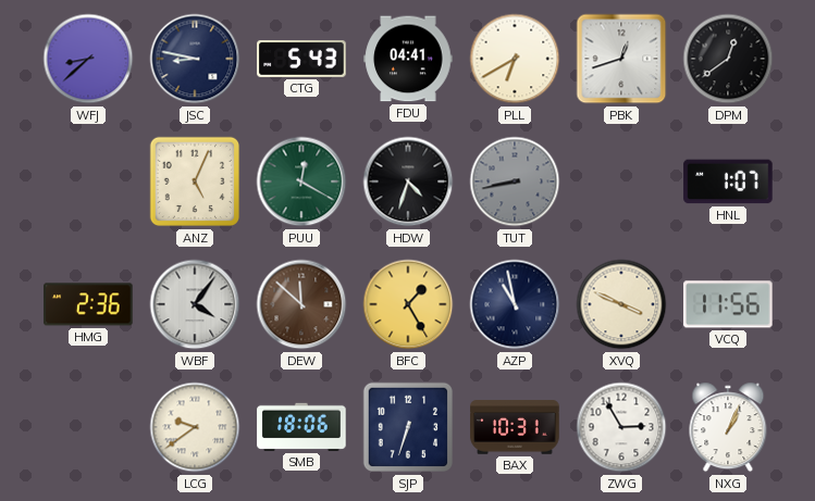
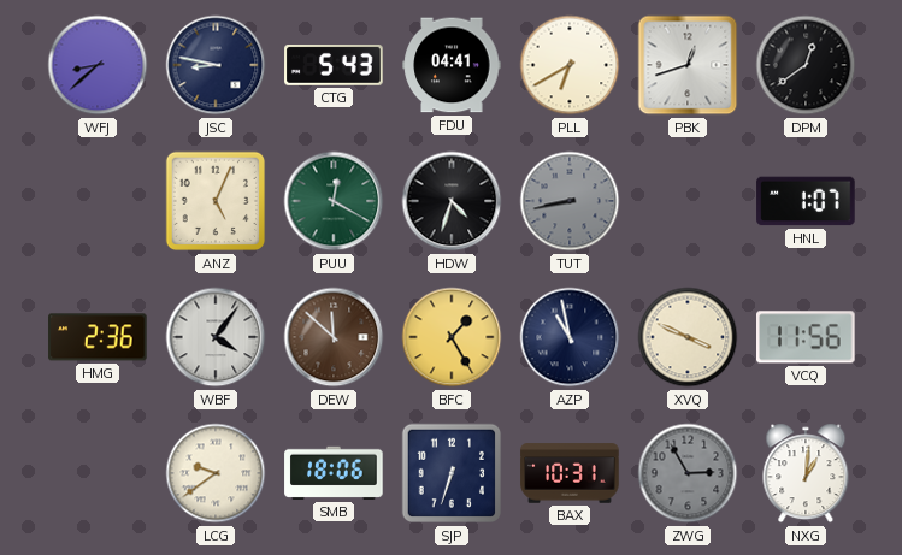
ZWG dial: white -> grey (688, 473)
NXG: 1:04 -> 1:01 (806, 473)
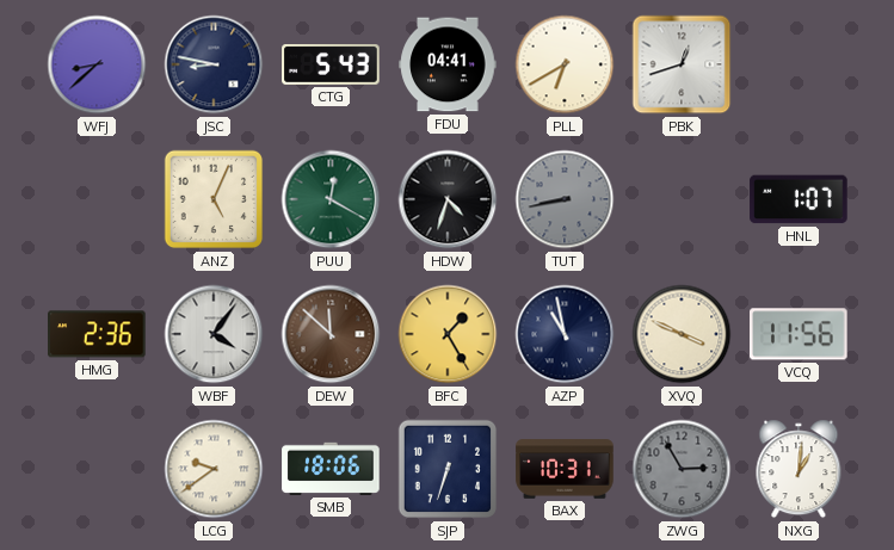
DPM: 12:39 -> none (806, 65)
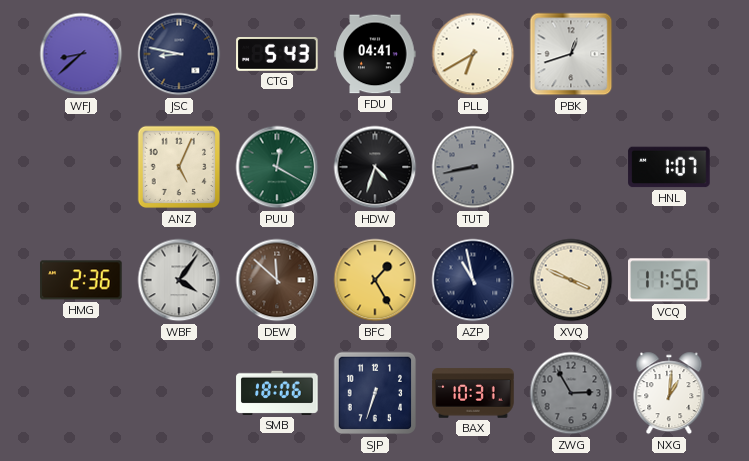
LCG: 9:39 -> none (214, 469)
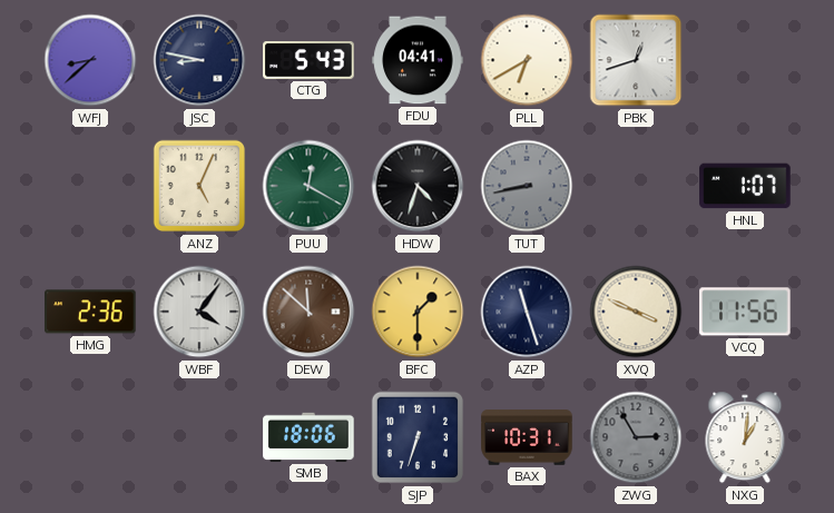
BFC: 1:25 -> 1:30 (418, 312)
AZP: 10:58 -> 11:27 (527, 312)
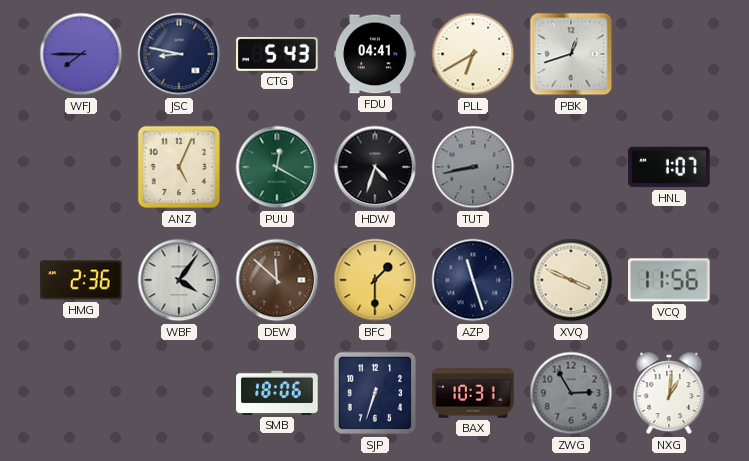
WFJ: 8:38 -> 7:45 (81, 54)
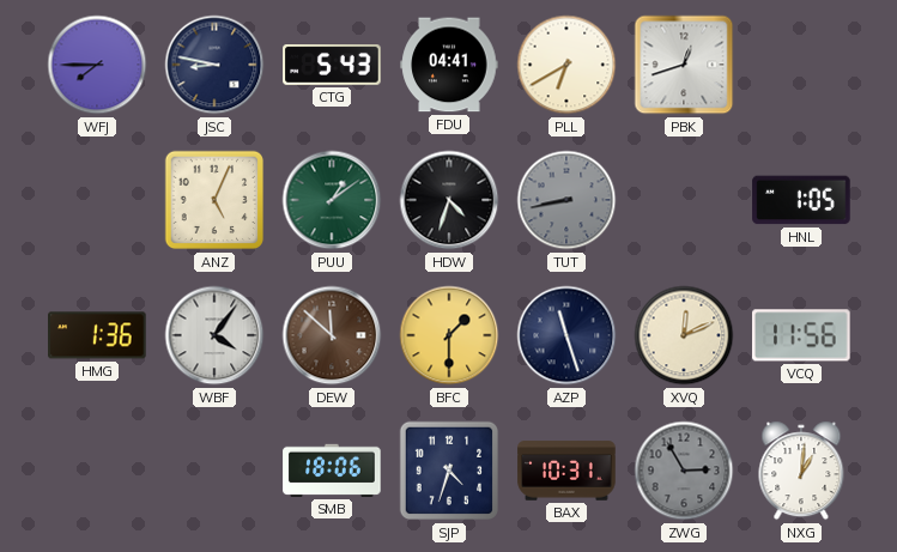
PUU: 12:20 -> 1:09 (332, 200)
HNL: 1:07 -> 1:05 (801, 200)
HMG: 2:36 -> 1:36 (97, 335)
XVQ: 3:49 -> 12:11 (684, 335)
SJP: 6:33 -> 4:33 (449, 471)
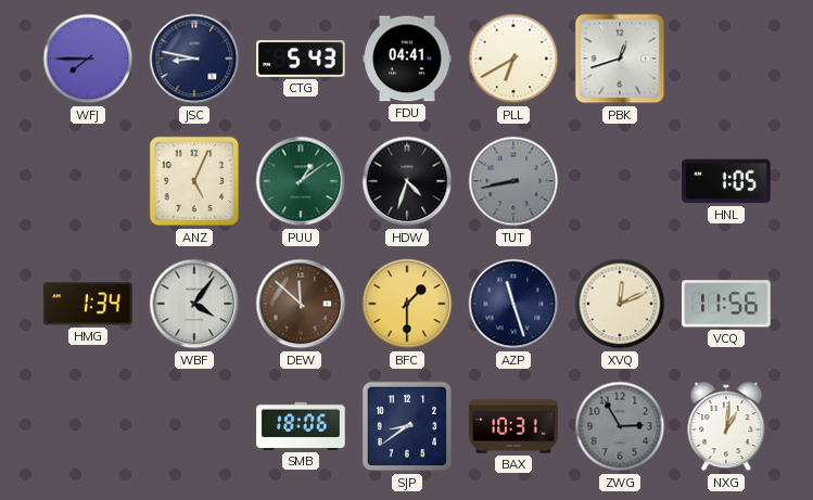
HMG: 1:36 -> 1:34 (88, 304)
SJP: 4:33 -> 8:39 (407, 426)
